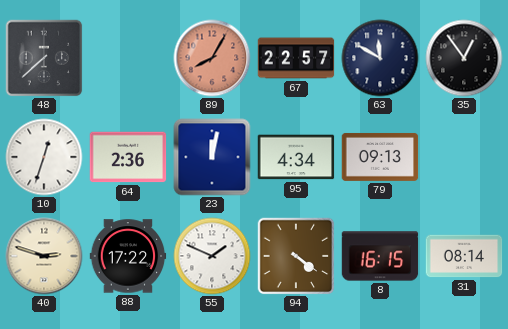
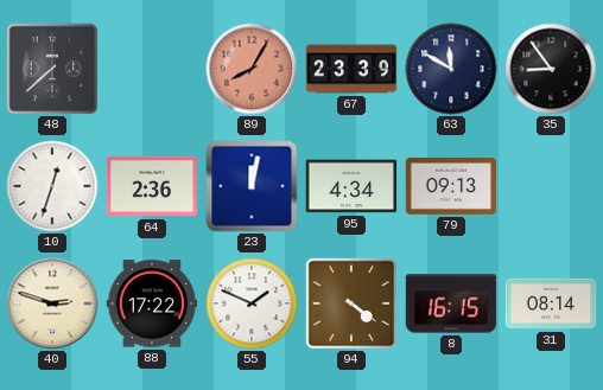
67: 22:57 -> 23:39 (351, 69)
35: 12:54 -> 8:54 (551, 69)
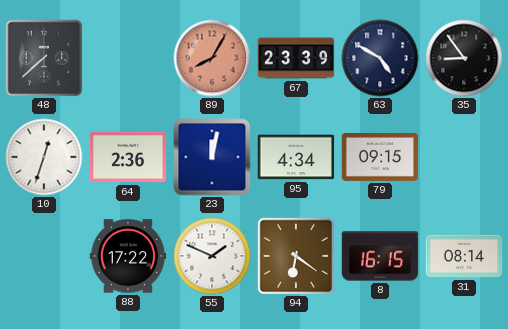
63: 11:50 -> 4:50 (380, 58)
79: 09:13 -> 09:15 (380, 157)
40: 2:48 -> none (52, 303)
94: 4:21 -> 6:21 (296, 256)
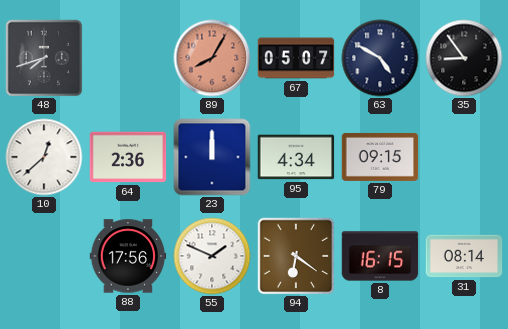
48: 7:38 -> 7:42 (44, 58)
67: 23:39 -> 05:07 (296, 58)
10: 12:33 -> 12:38 (44, 157)
23: 12:02 -> 12:00 (212, 157)
88: 17:22 -> 17:56 (128, 256)
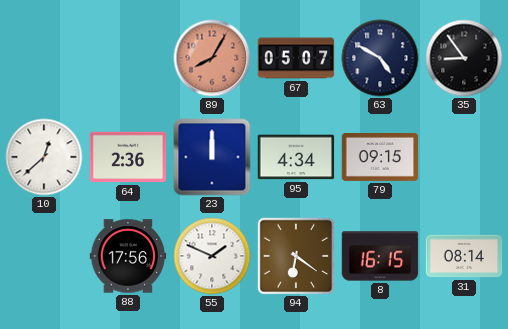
48: 7:42 -> none (44, 58)
